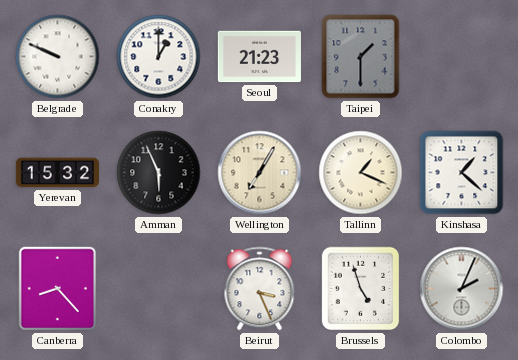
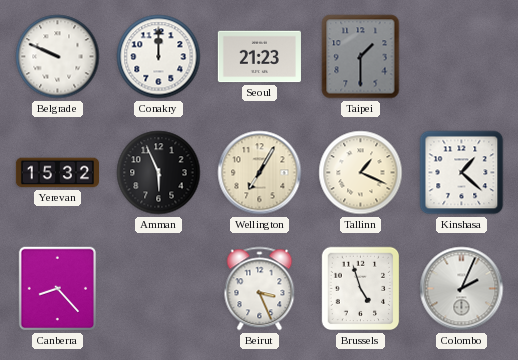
Conakry: 1:00 -> 12:00 (159, 57)
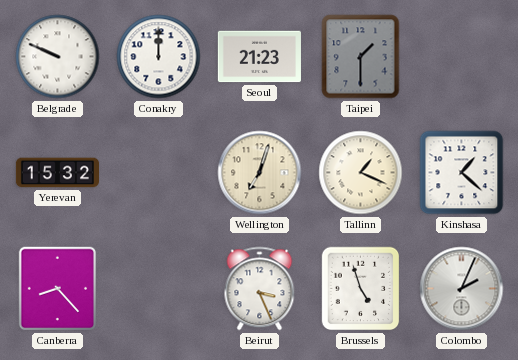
Amman: 5:56 -> none (159, 173)
Wellington: 7:05 -> 7:03 (260, 173)
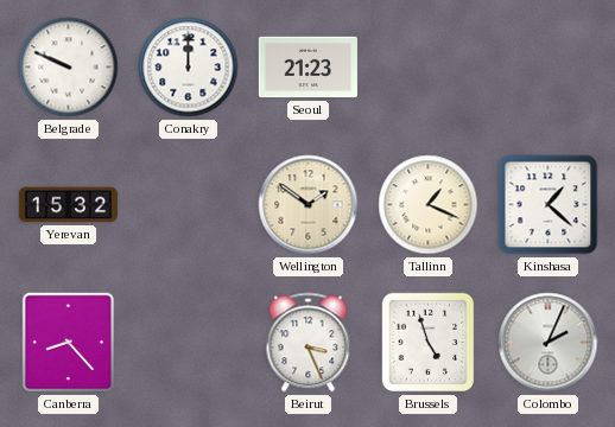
Taipei: 1:30 -> none (361, 57)
Wellington: 7:03 -> 1:51 (309, 205)
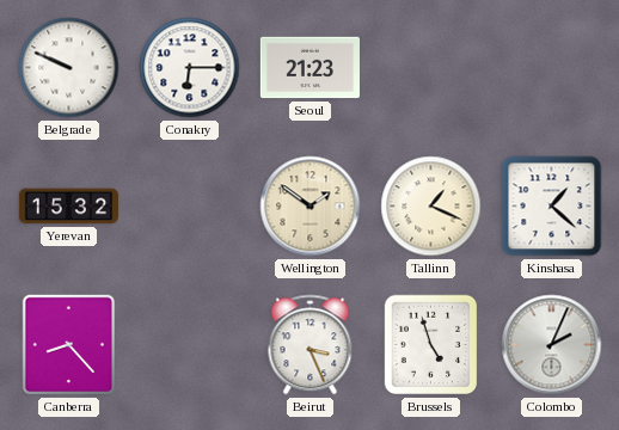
Conakry: 12:00 -> 6:15 (190, 68)
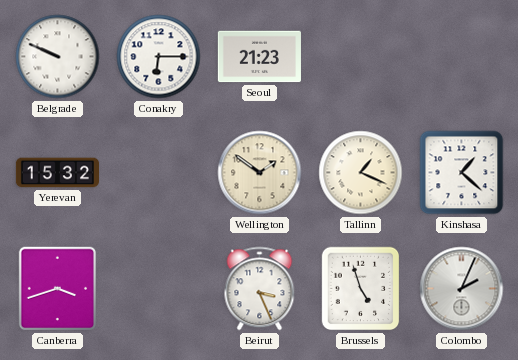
Canberra: 8:23 -> 3:42 (58, 289)
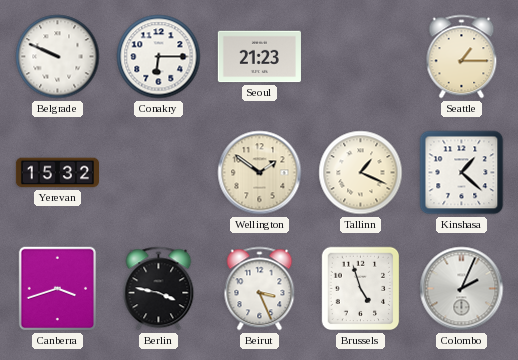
Seattle: none -> 1:15 (462, 57)
Berlin: none -> 3:47 (159, 289)
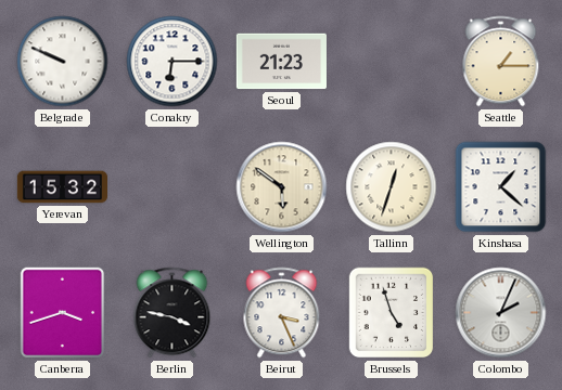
Wellington: 1:51 -> 5:51 (282, 187)
Tallinn: 1:19 -> 12:33 (392, 187)
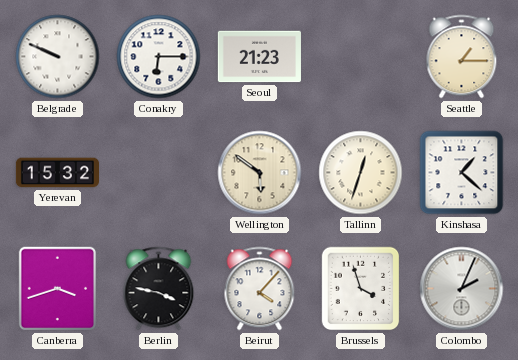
Beirut: 3:26 -> 4:07 (260, 289)
Brussels: 4:57 -> 3:57 (361, 289)
